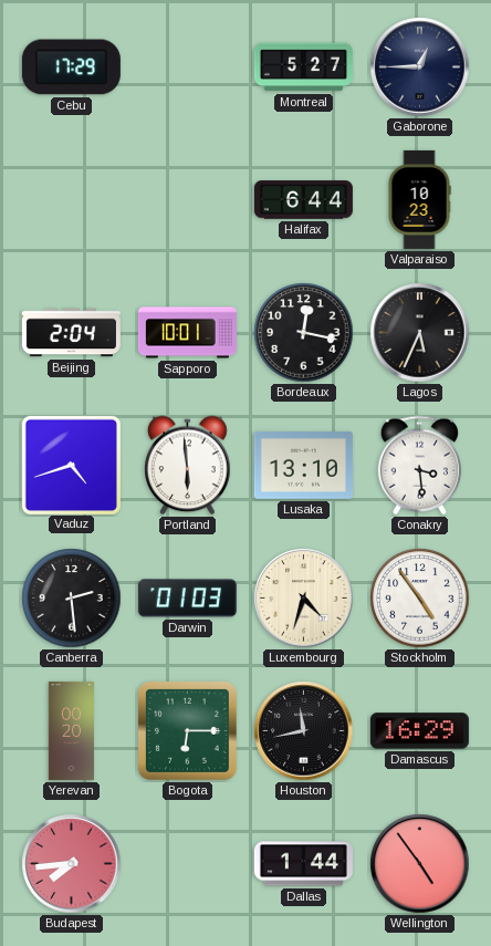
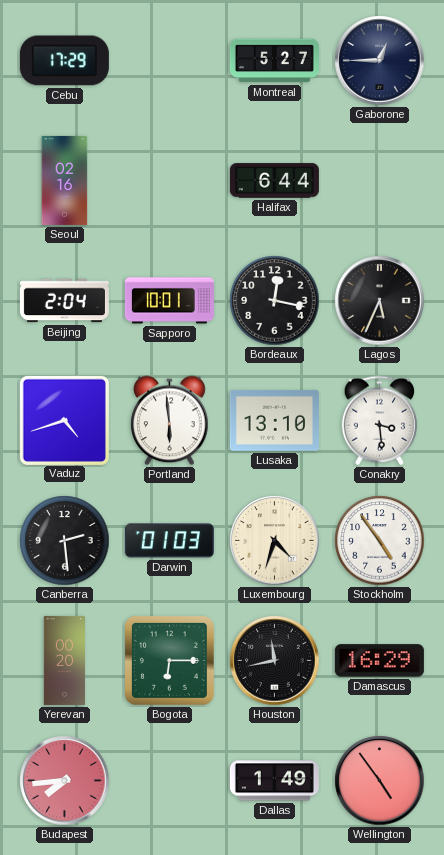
Seoul: none -> 02:16 (65, 180)
Valparaiso: 10:23 -> none (419, 199)
Dallas: 1:44 -> 1:49 (274, 781)
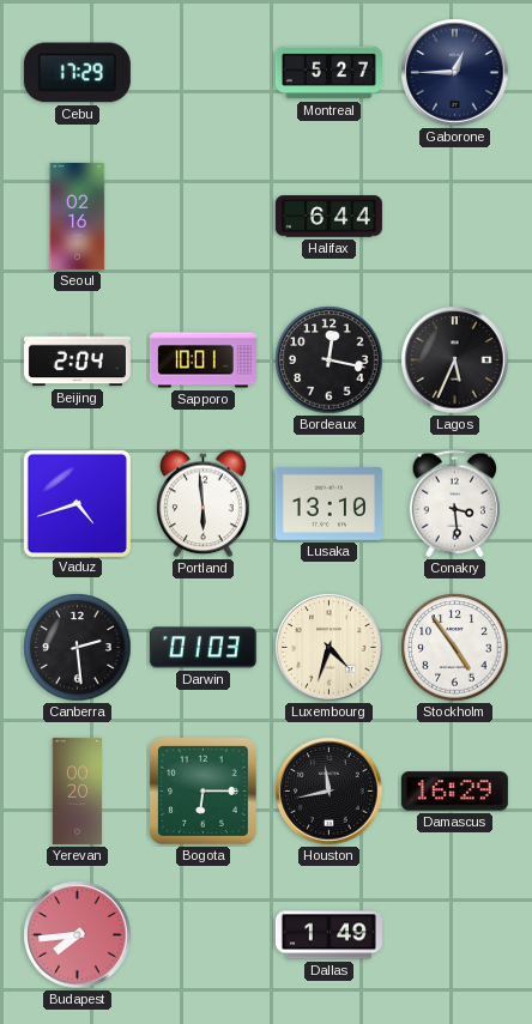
Wellington: 4:54 -> none (380, 781)
